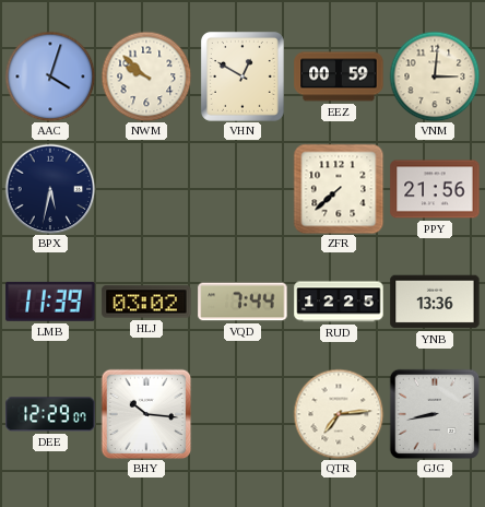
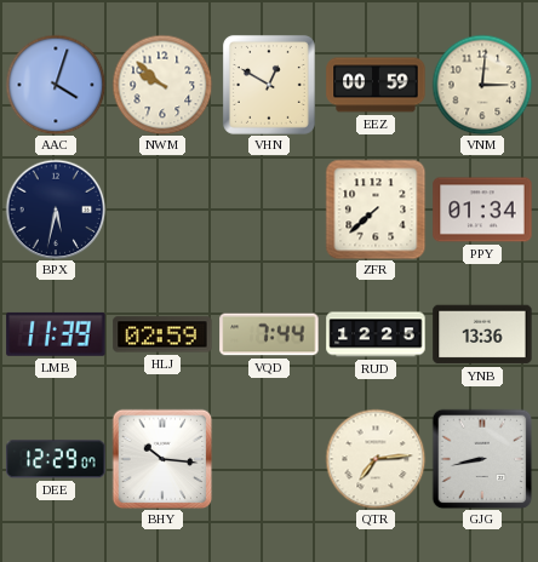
PPY: 21:56 -> 01:34 (482, 210)
HLJ: 03:02 -> 02:59 (162, 334)
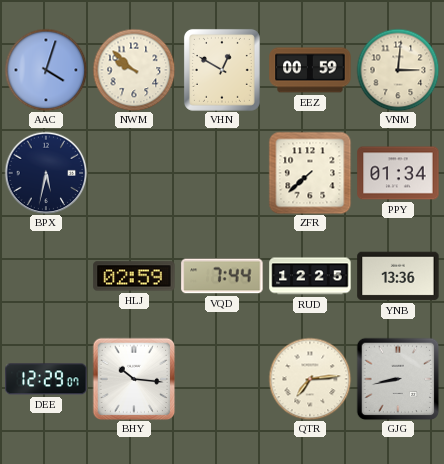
LMB: 11:39 -> none (56, 334)
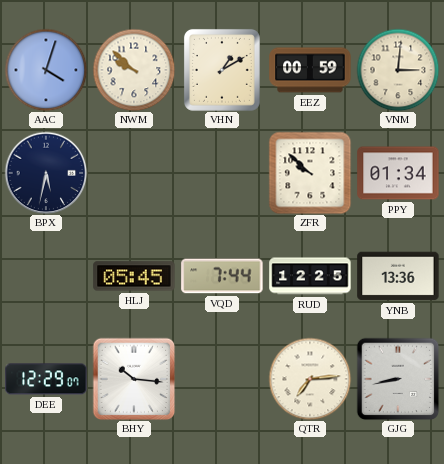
VHN: 12:50 -> 1:10 (222, 70)
ZFR: 7:38 -> 9:52 (310, 173)
HLJ: 02:59 -> 05:45 (134, 276)
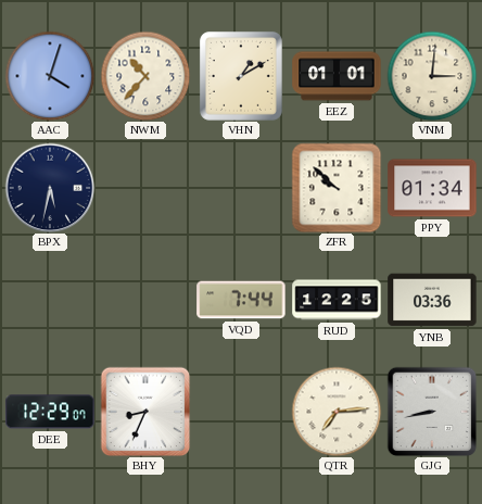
NWM: 9:52 -> 10:37 (145, 76)
EEZ: 00:59 -> 01:01 (337, 76)
HLJ: 05:45 -> none (134, 276)
YNB: 13:36 -> 03:36 (432, 300)
BHY: 10:16 -> 8:34 (145, 412)
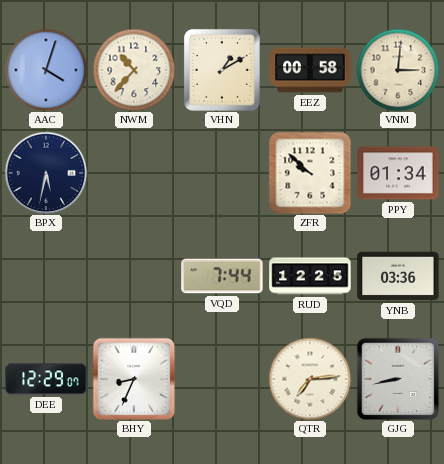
EEZ: 01:01 -> 00:58 (310, 70)
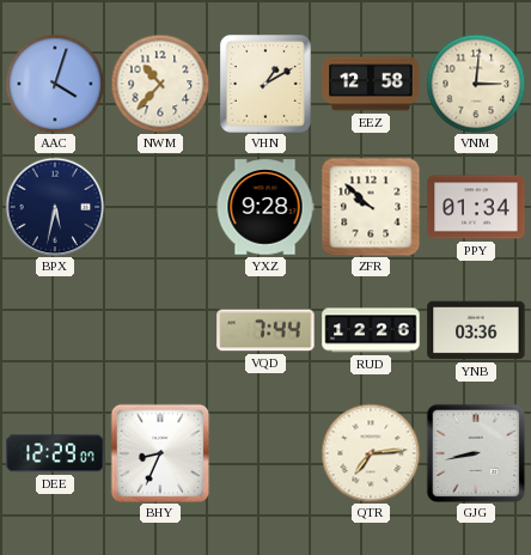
EEZ: 00:58 -> 12:58 (371, 84)
YXZ: none -> 9:28 (265, 207)
RUD: 12:25 -> 12:26 (371, 330)
